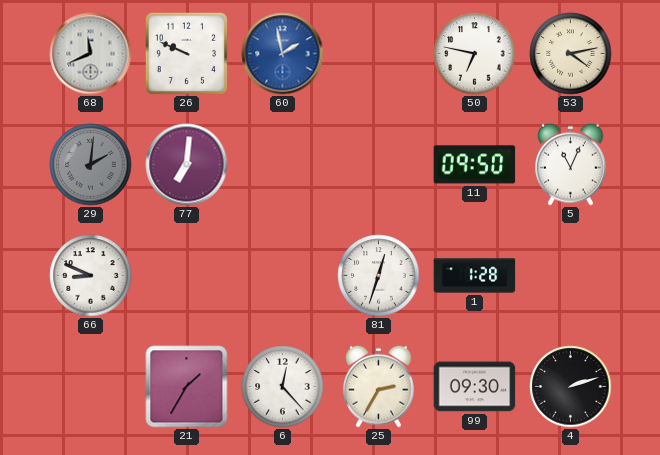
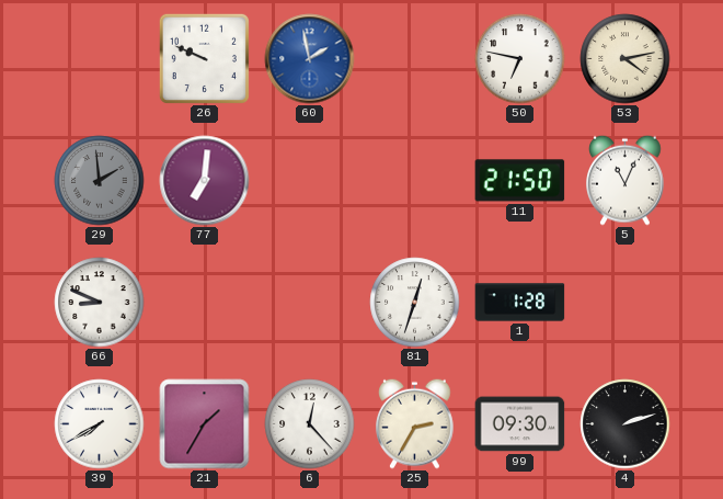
68: 11:41 -> none (91, 54)
29: 2:01 -> 1:59 (100, 181)
11: 09:50 -> 21:50 (520, 181)
39: none -> 7:40 (100, 424)
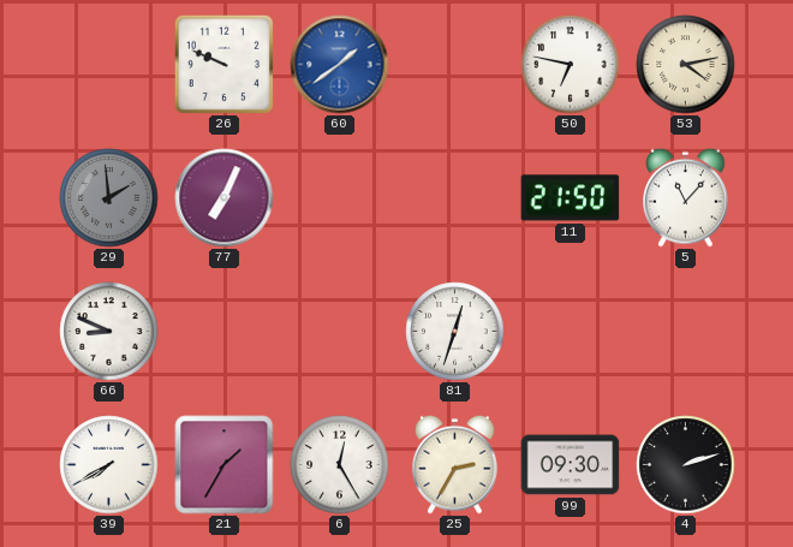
60: 1:58 -> 1:39 (340, 65)
77: 7:01 -> 7:04 (225, 198)
5: 11:04 -> 11:07 (686, 197)
1: 1:28 -> none (520, 303)
6: 12:23 -> 12:25 (340, 465)
